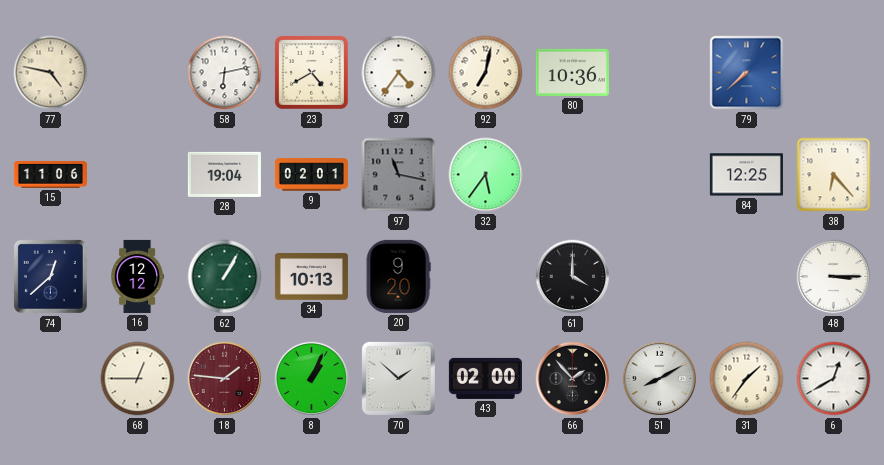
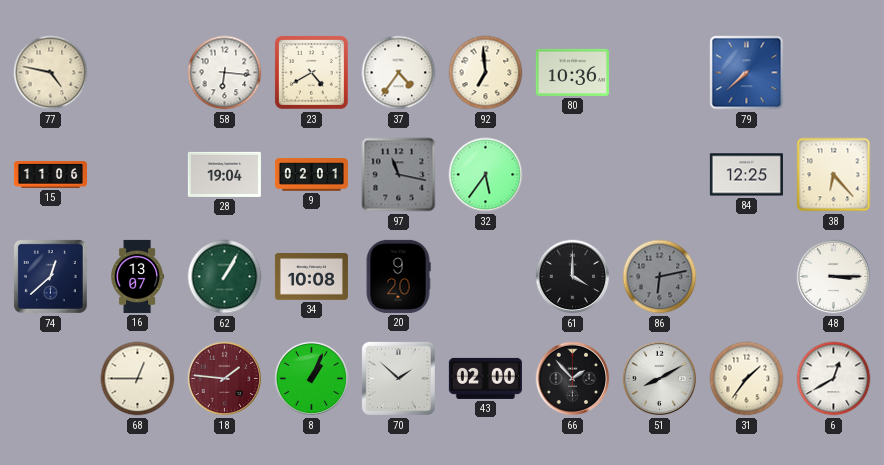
58: 6:13 -> 6:16 (225, 73)
92: 7:02 -> 6:59 (486, 73)
16: 12:12 -> 13:07 (138, 276)
34: 10:13 -> 10:08 (311, 277)
86: none -> 6:13 (660, 277)
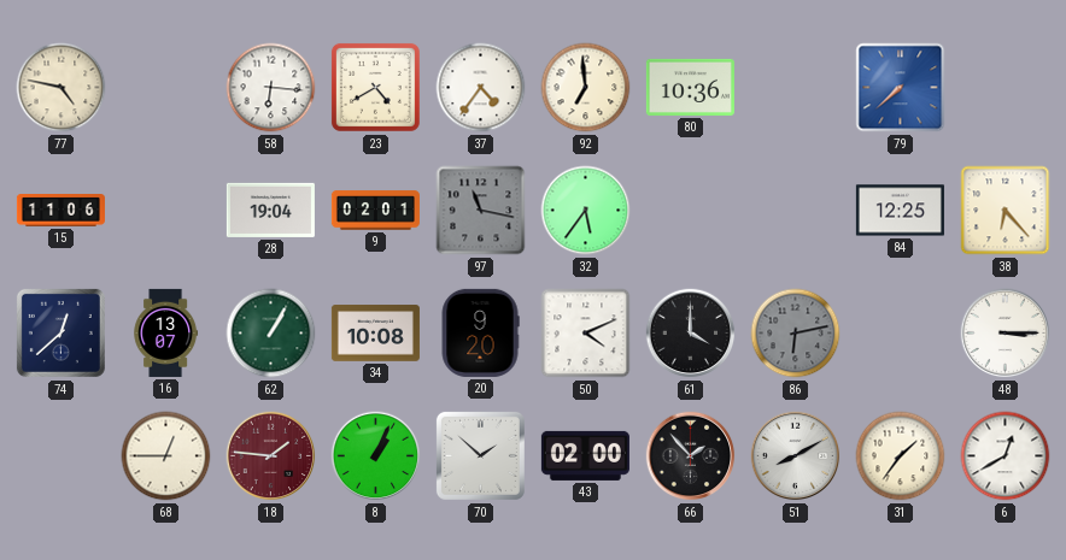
50: none -> 4:11 (586, 334)
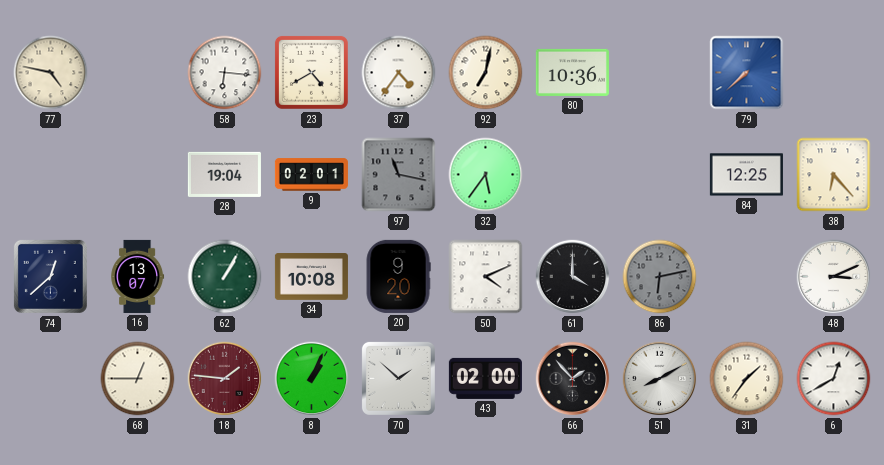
92: 6:59 -> 7:02 (486, 73)
15: 11:06 -> none (60, 211)
48: 3:15 -> 3:11 (834, 277)
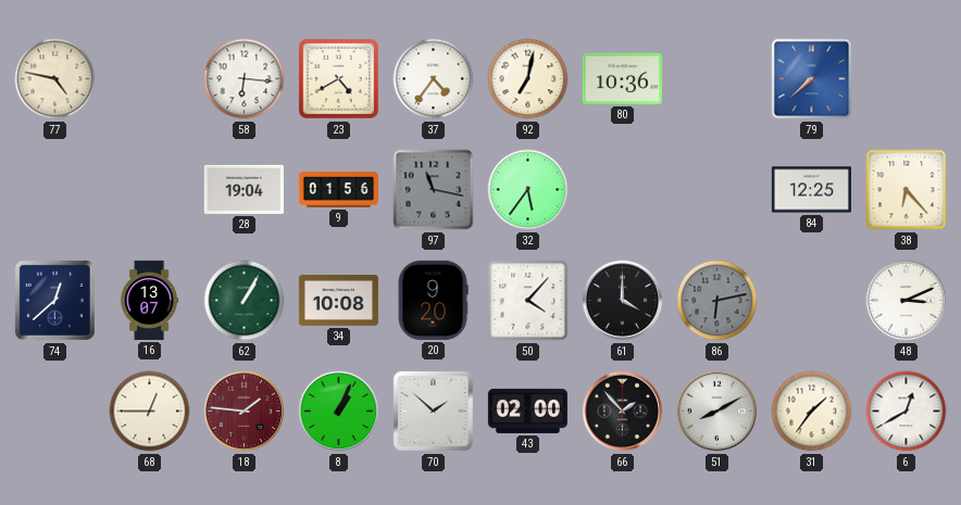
9: 02:01 -> 01:56 (338, 190)
50: 4:11 -> 4:07 (528, 301)
